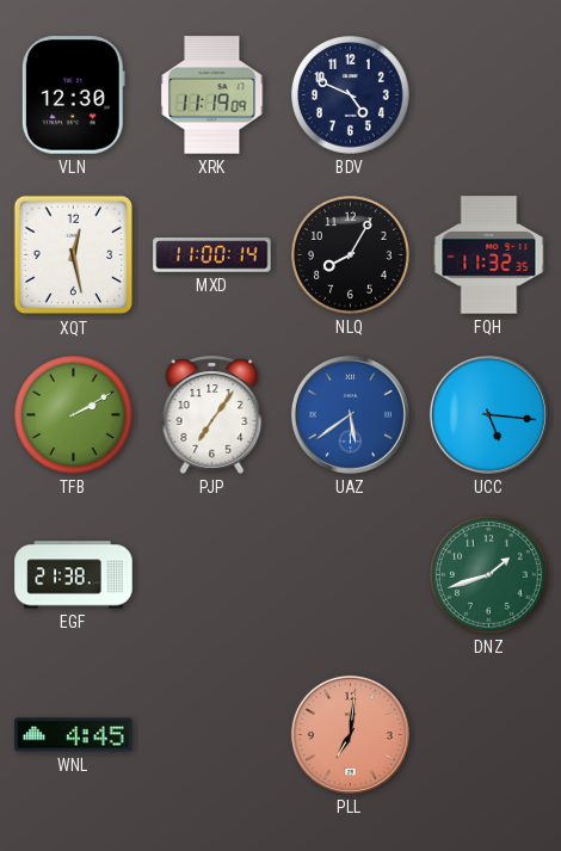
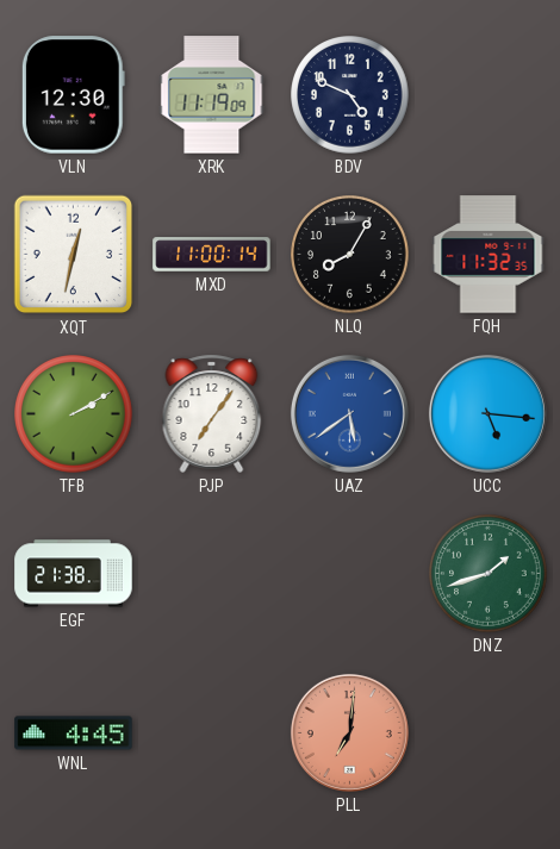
XQT: 12:28 -> 12:32 (74, 255)
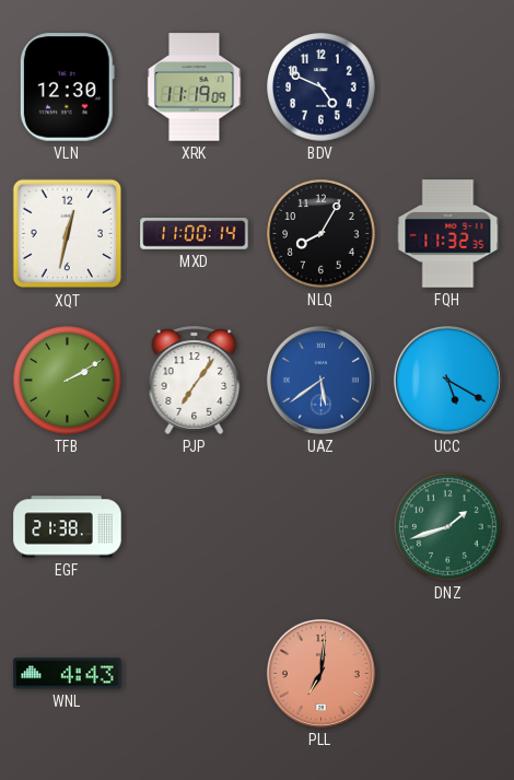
UCC: 5:16 -> 5:20 (447, 380)
WNL: 4:45 -> 4:43 (68, 674)
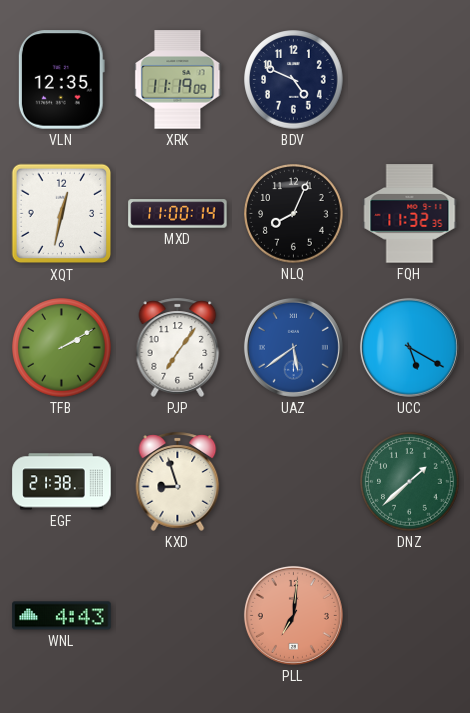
VLN: 12:30 -> 12:35 (61, 80)
NLQ: 8:05 -> 8:04 (294, 214)
KXD: none -> 8:57 (178, 481)
DNZ: 1:42 -> 1:38 (410, 482)
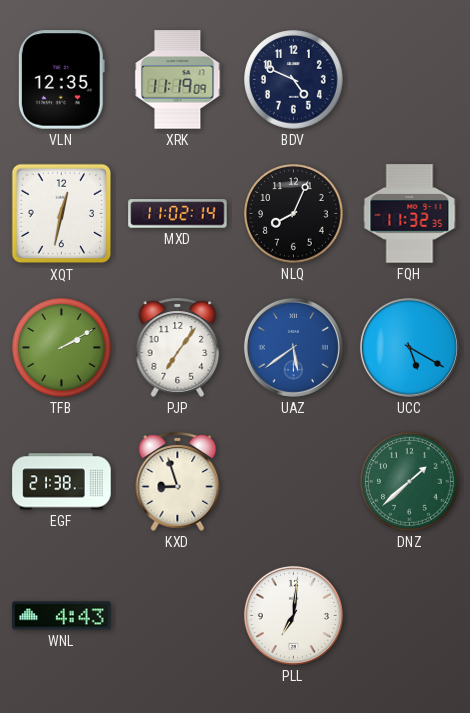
MXD: 11:00 -> 11:02 (178, 214)
PLL dial: salmon -> white (293, 615)
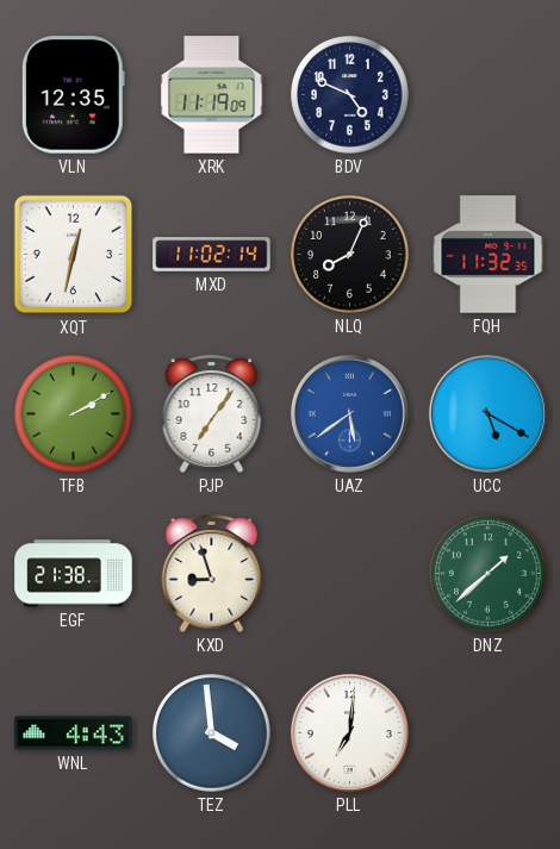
TEZ: none -> 3:59 (212, 733)
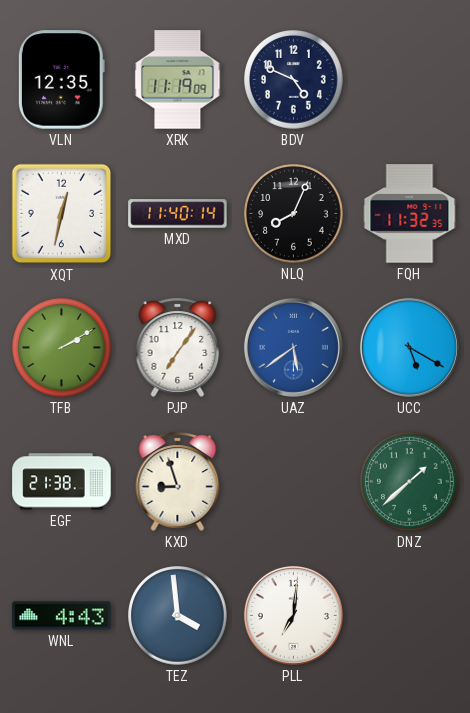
MXD: 11:02 -> 11:40 (178, 214)
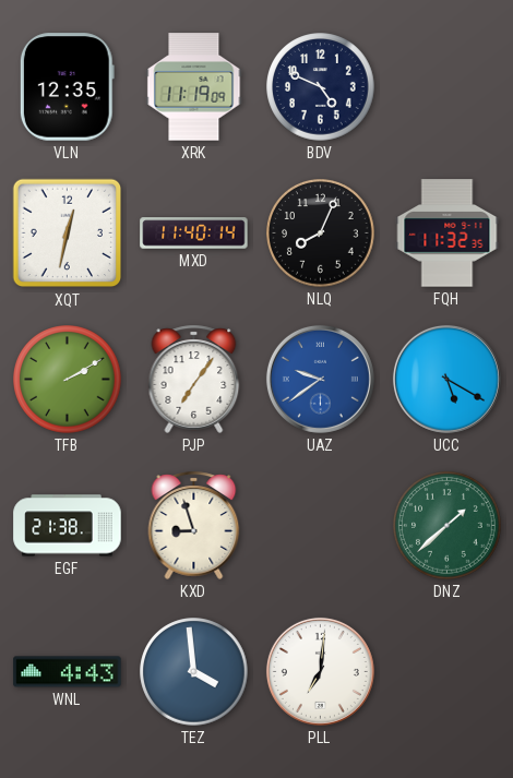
UAZ: 5:39 -> 9:39 (320, 379)
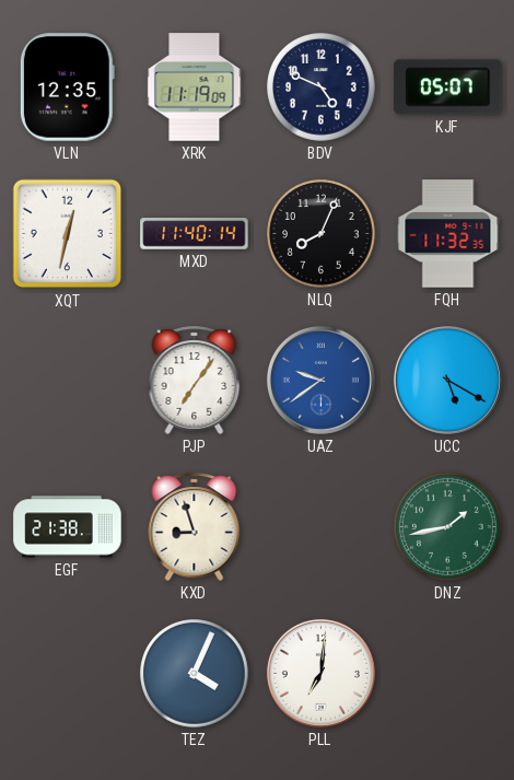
KJF: none -> 05:07 (448, 88)
TFB: 2:10 -> none (68, 380)
DNZ: 1:38 -> 1:43 (448, 527)
WNL: 4:43 -> none (68, 672)
TEZ: 3:59 -> 4:04 (195, 674)
